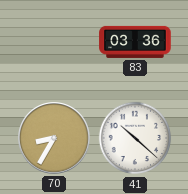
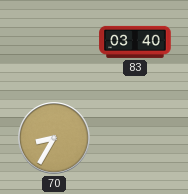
83: 03:36 -> 03:40 (135, 42)
41: 10:22 -> none (135, 138)
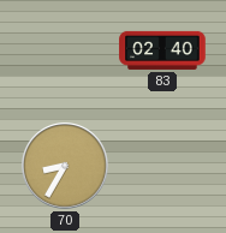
83: 03:40 -> 02:40 (162, 50)
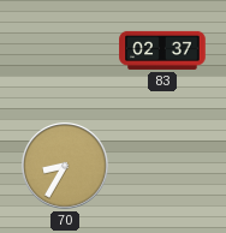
83: 02:40 -> 02:37 (162, 50)
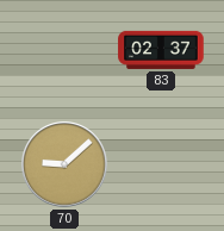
70: 8:35 -> 9:08 (66, 166)
